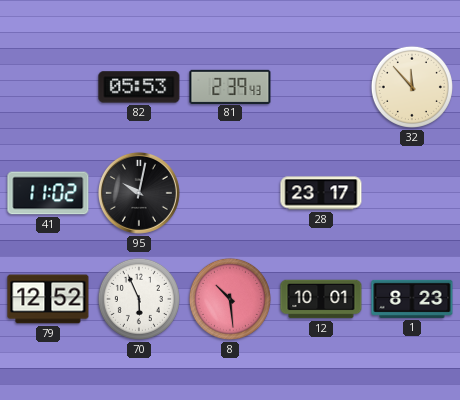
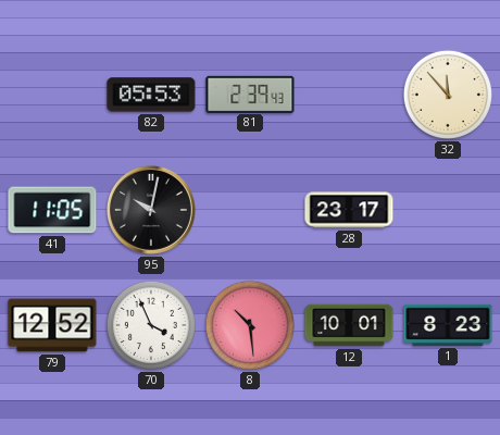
41: 11:02 -> 11:05 (52, 210)
70: 5:56 -> 3:56 (151, 325)
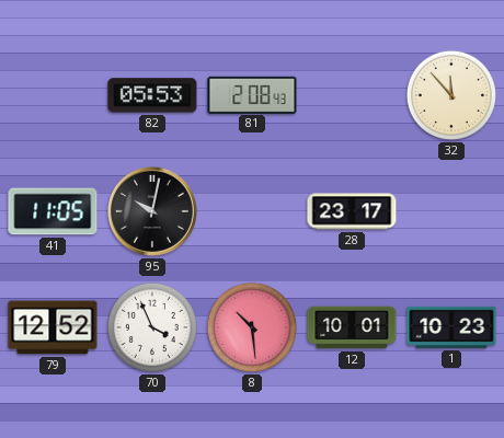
81: 2:39 -> 2:08 (252, 94)
1: 8:23 -> 10:23 (451, 327)
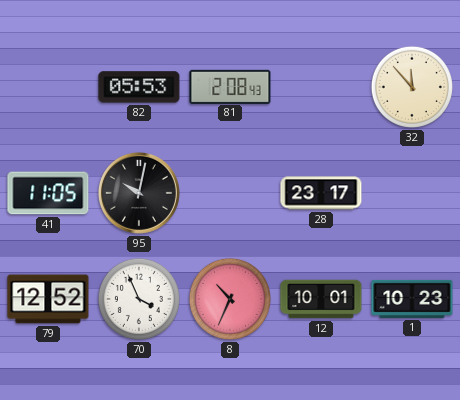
8: 10:29 -> 10:34 (230, 299)
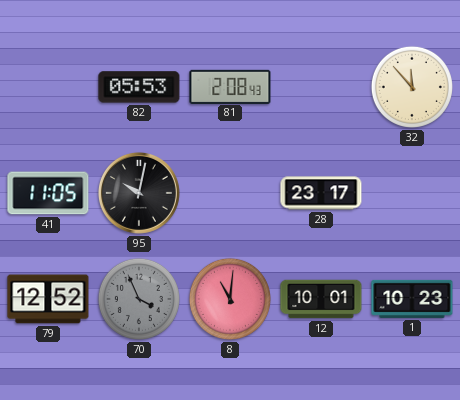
70 dial: white -> grey (139, 299)
8: 10:34 -> 11:01 (230, 299)
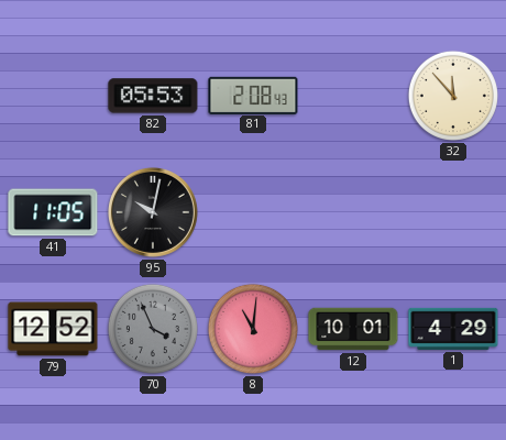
28: 23:17 -> none (321, 193)
1: 10:23 -> 4:29 (453, 329)
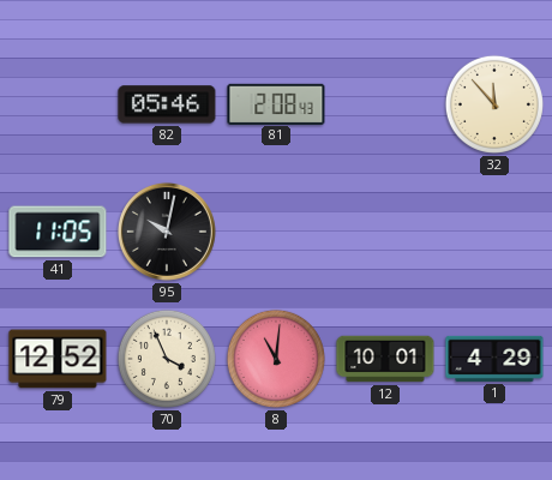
82: 05:53 -> 05:46 (167, 104)
70 dial: grey -> cream (167, 359)
